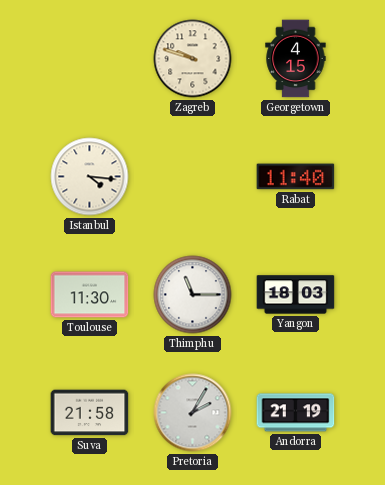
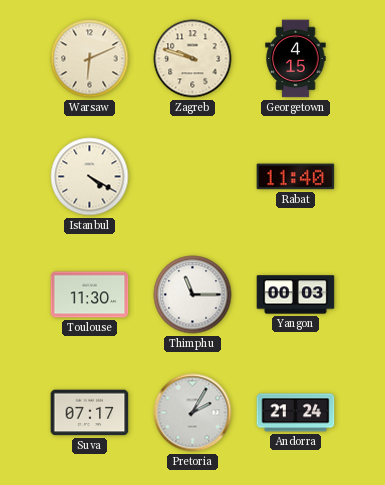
Warsaw: none -> 6:11 (90, 59)
Istanbul: 4:16 -> 4:20 (90, 177)
Yangon: 18:03 -> 00:03 (296, 295)
Suva: 21:58 -> 07:17 (90, 413)
Andorra: 21:19 -> 21:24 (296, 413)
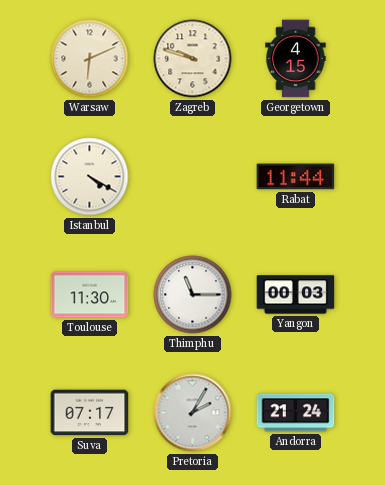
Rabat: 11:40 -> 11:44 (296, 177)
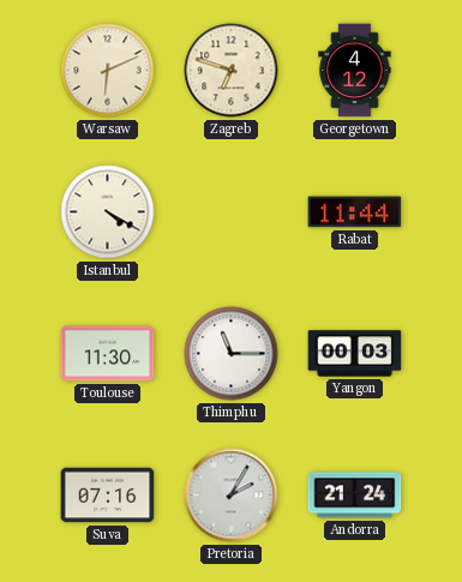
Zagreb: 9:48 -> 6:48 (232, 71)
Georgetown: 4:15 -> 4:12 (355, 71)
Suva: 07:17 -> 07:16 (108, 496)
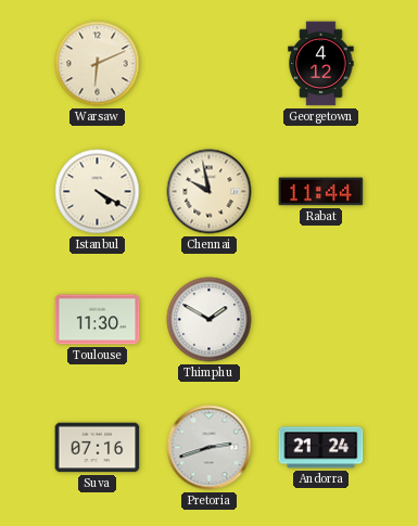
Zagreb: 6:48 -> none (232, 71)
Chennai: none -> 9:58 (210, 192)
Thimphu: 11:15 -> 1:50 (210, 320)
Yangon: 00:03 -> none (355, 354)
Pretoria: 2:05 -> 2:42 (210, 448)
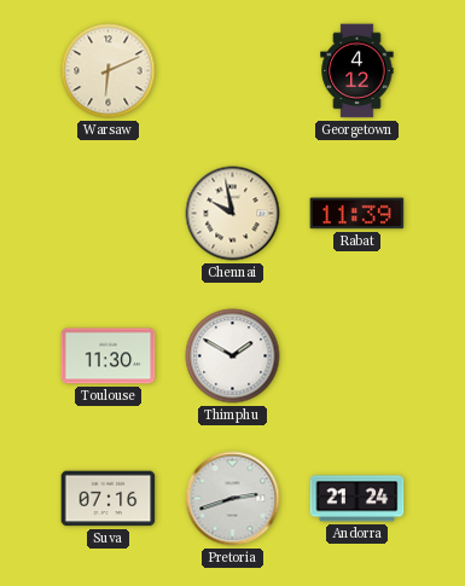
Istanbul: 4:20 -> none (98, 192)
Rabat: 11:44 -> 11:39 (358, 214)
